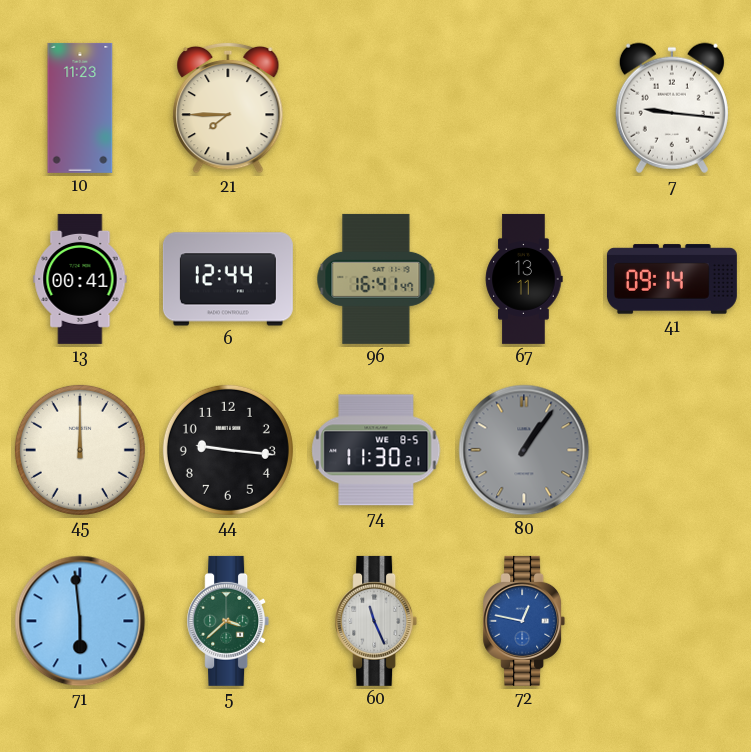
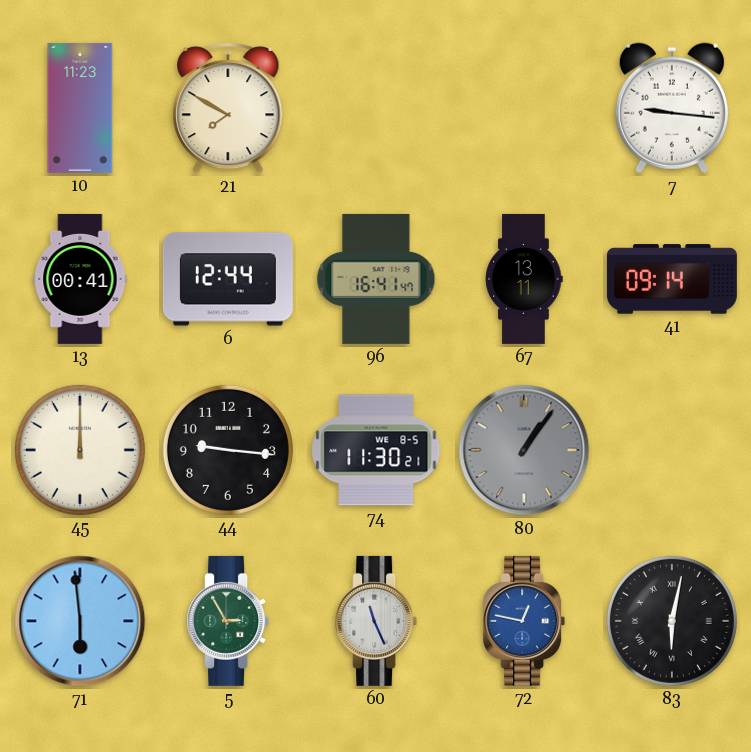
21: 7:45 -> 7:50 (228, 108)
5: 3:38 -> 2:55 (228, 621)
83: none -> 6:02 (672, 621)
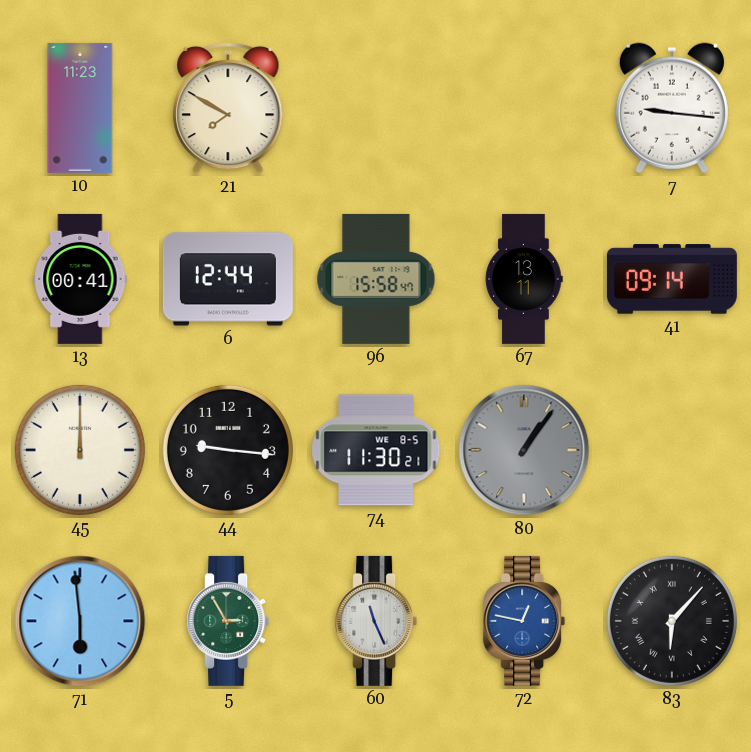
96: 16:41 -> 15:58 (376, 279)
83: 6:02 -> 6:07 (672, 621)
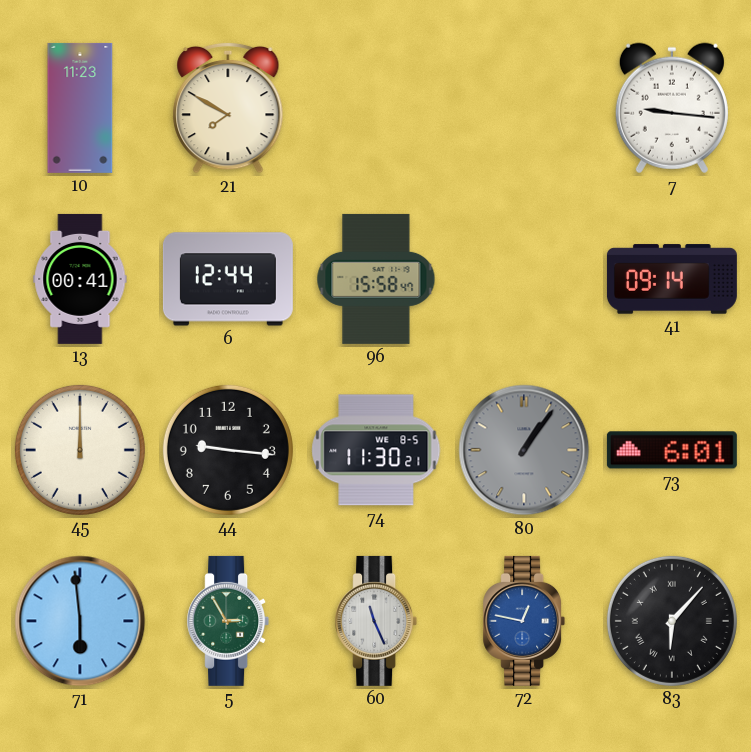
67: 13:11 -> none (524, 279)
73: none -> 6:01 (672, 450)
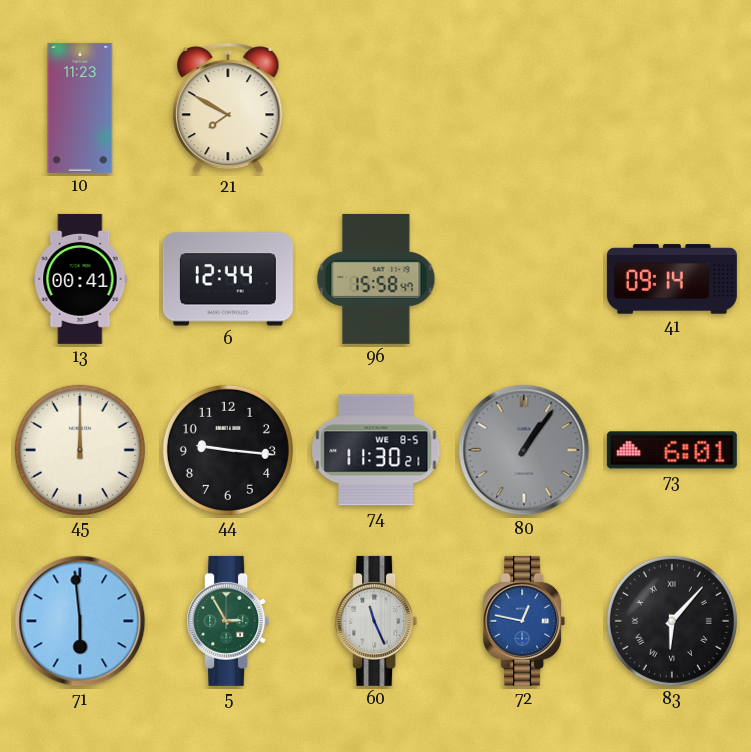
7: 9:16 -> none (672, 108)
